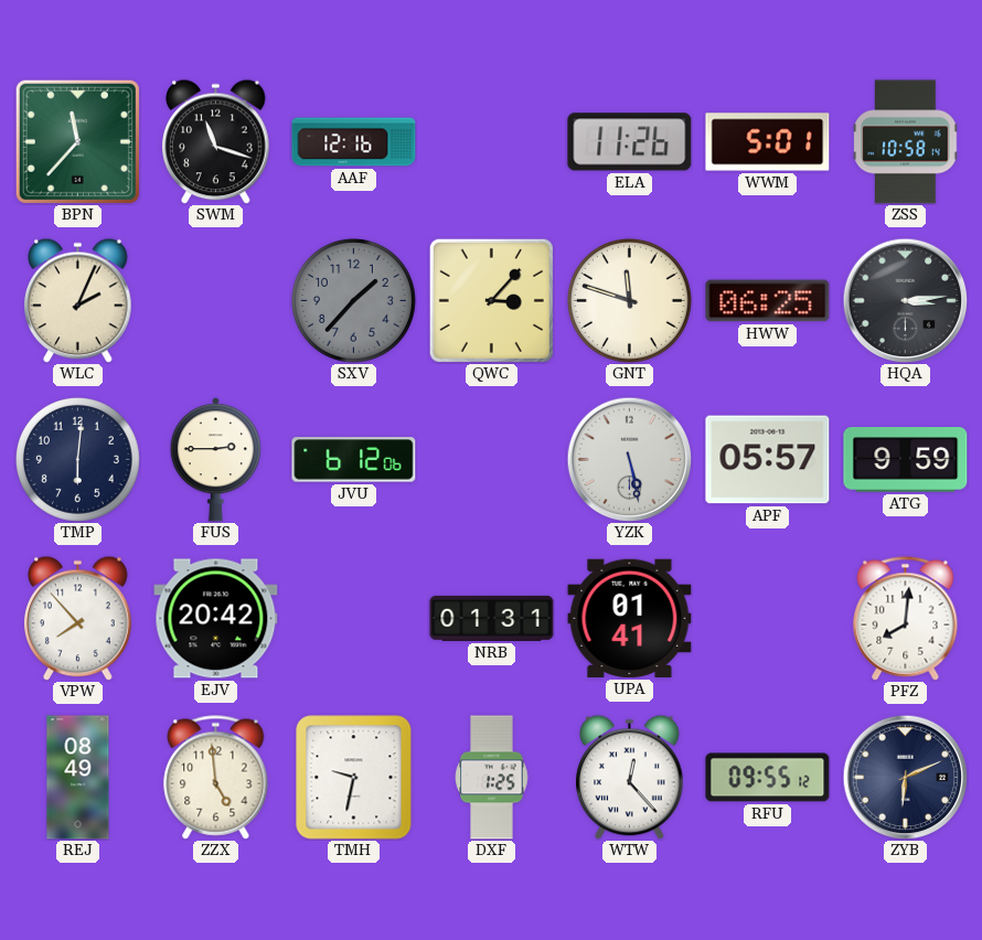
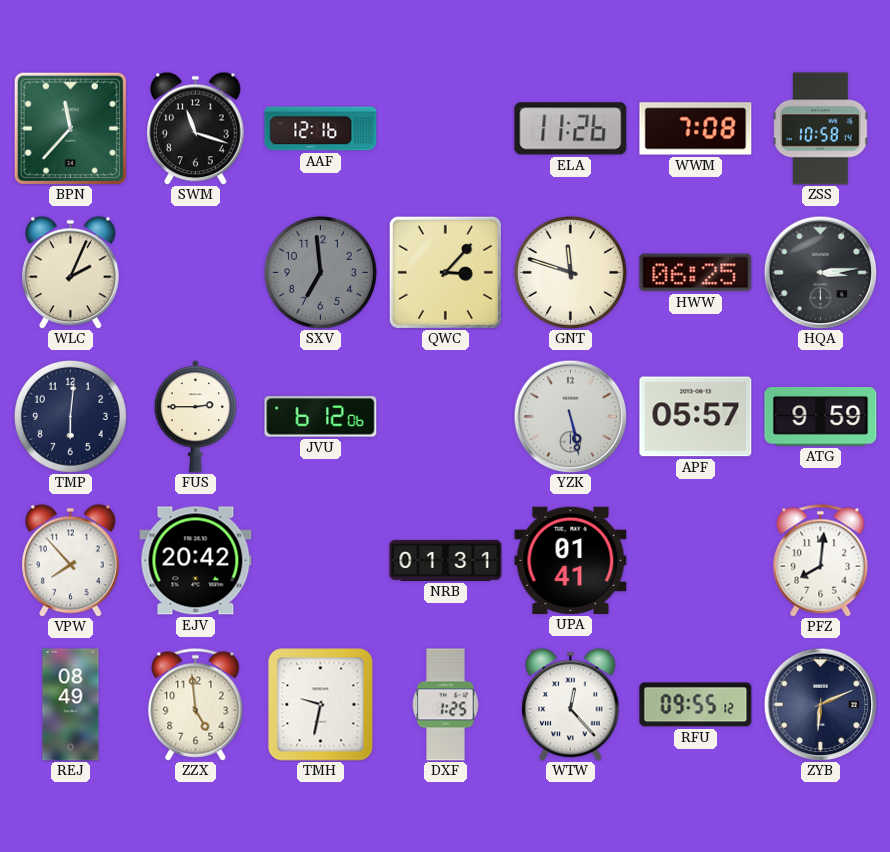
WWM: 5:01 -> 7:08 (696, 129)
SXV: 1:37 -> 6:59 (320, 272)
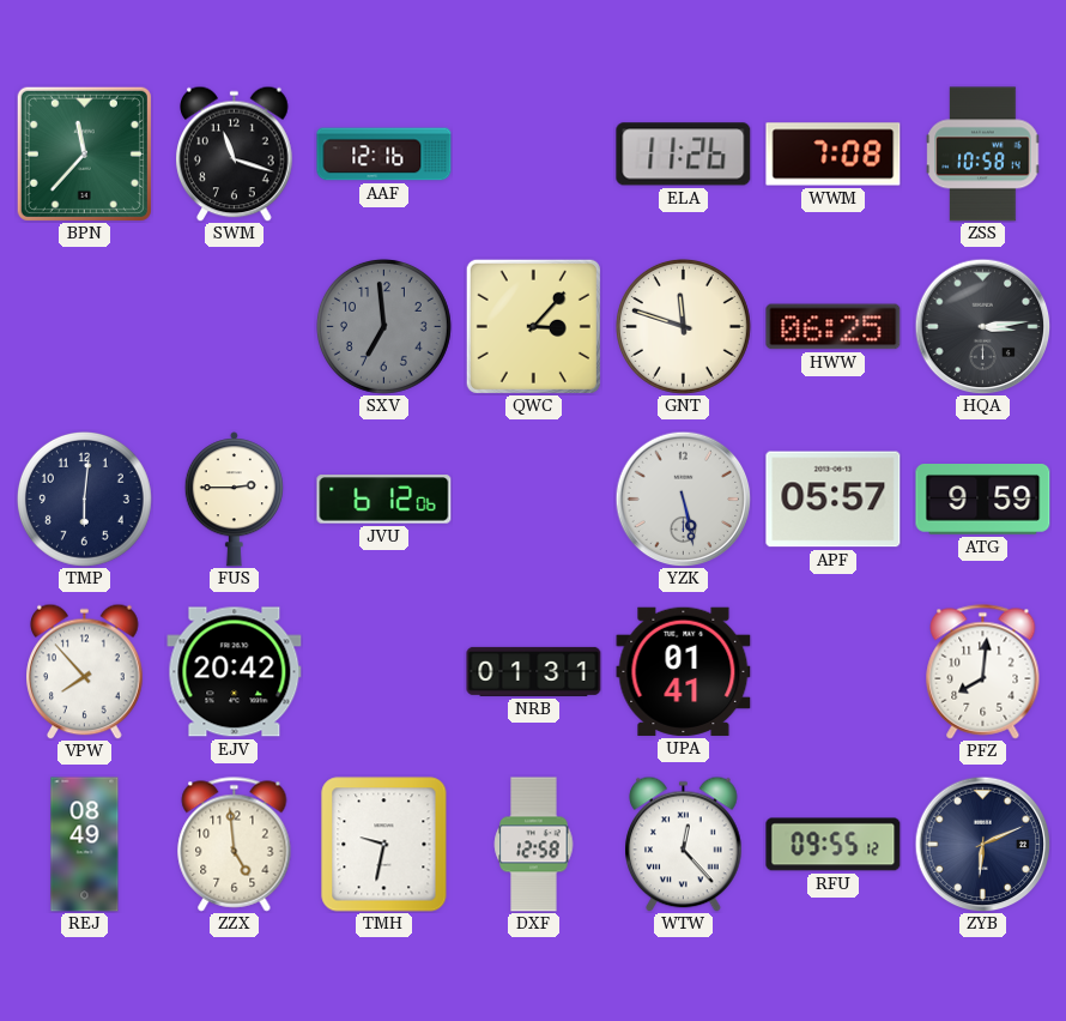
WLC: 2:04 -> none (71, 272)
DXF: 1:25 -> 12:58 (534, 845)
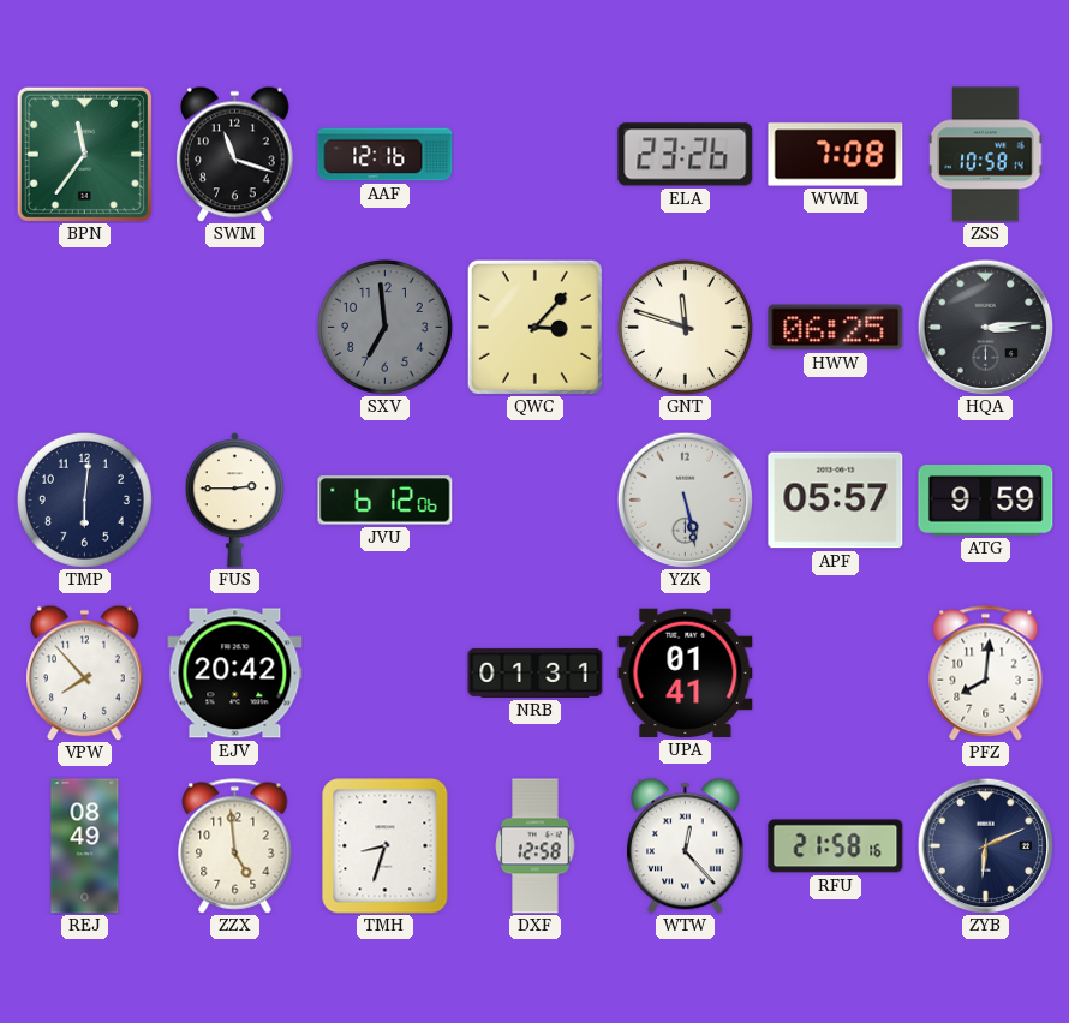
BPN: 11:37 -> 11:36 (84, 154)
ELA: 11:26 -> 23:26 (686, 155)
TMH: 9:32 -> 8:33 (386, 846)
RFU: 09:55 -> 21:58 (836, 846)
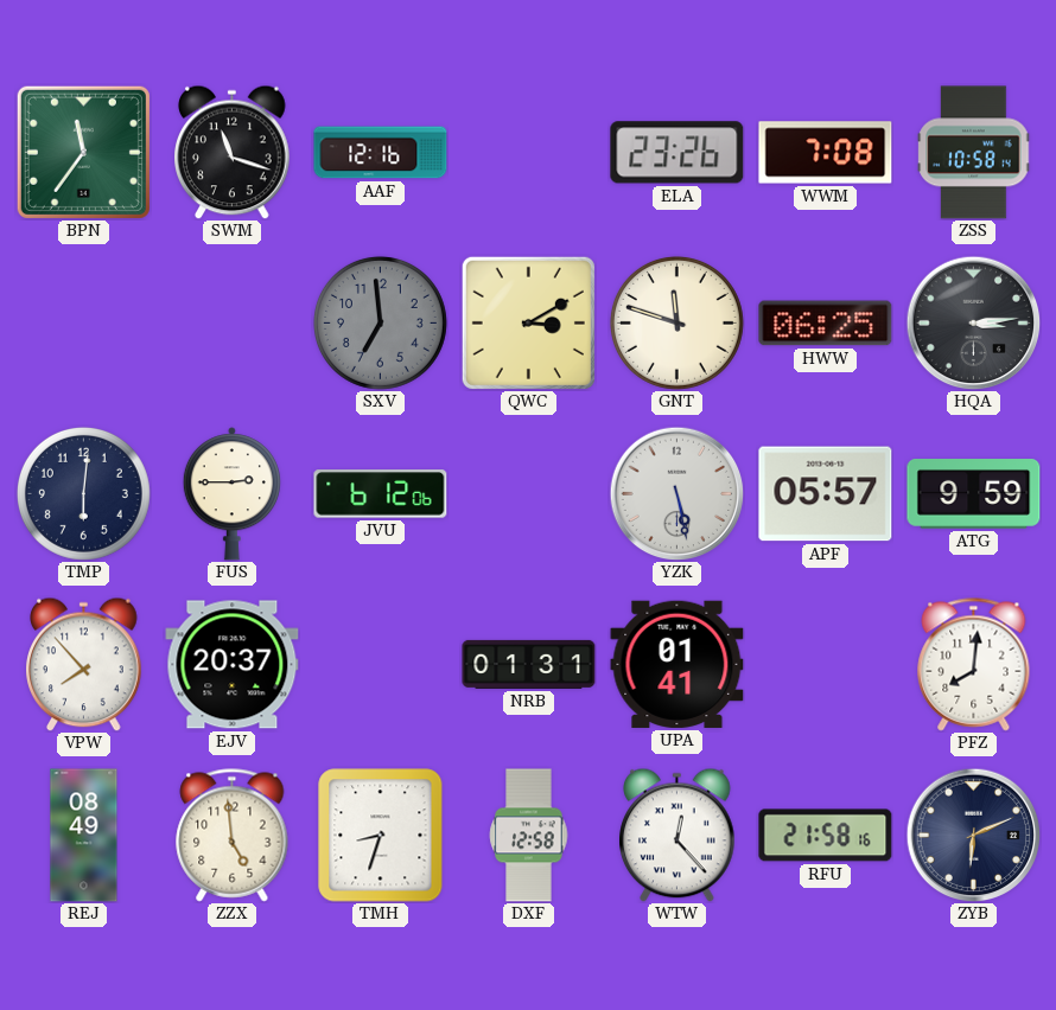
QWC: 3:07 -> 3:10 (528, 322)
EJV: 20:42 -> 20:37 (233, 665)
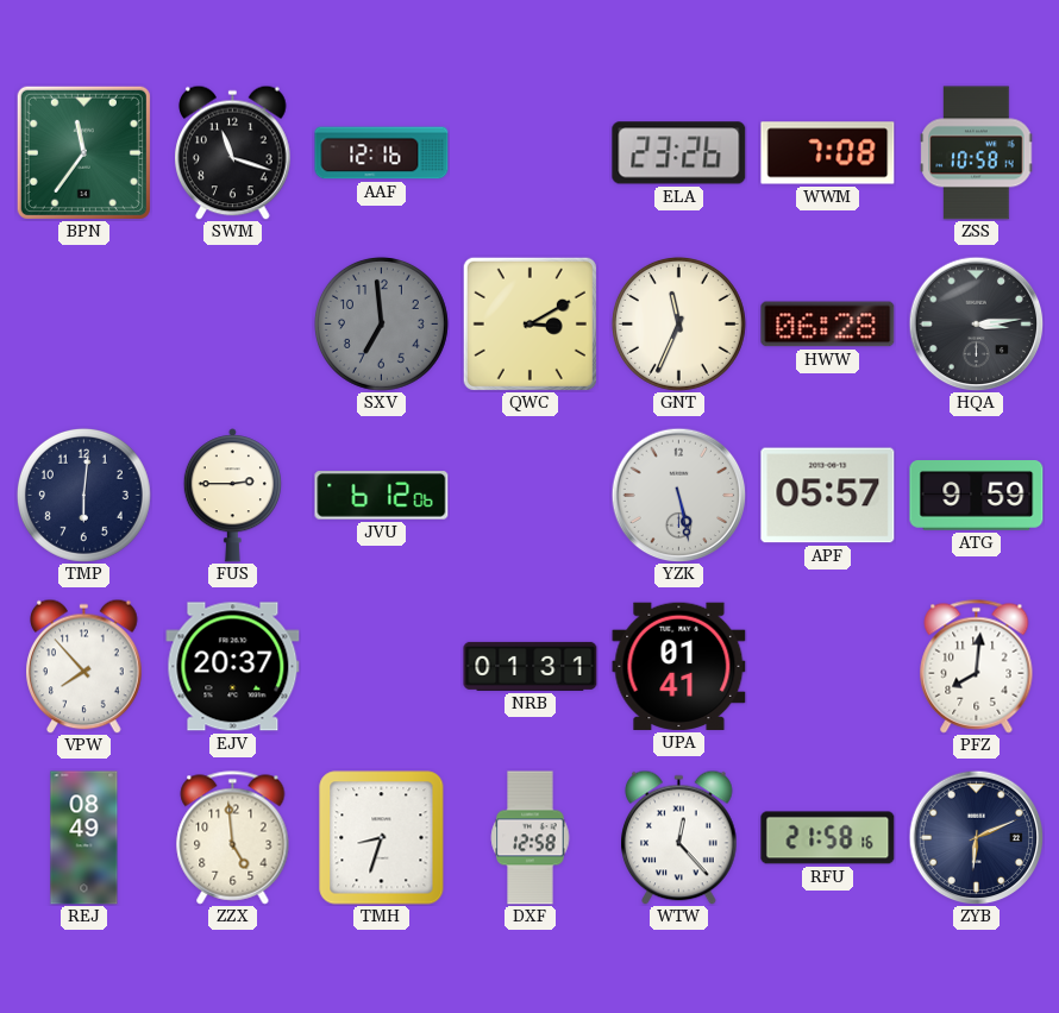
GNT: 11:48 -> 11:34 (678, 323)
HWW: 06:25 -> 06:28 (828, 325)
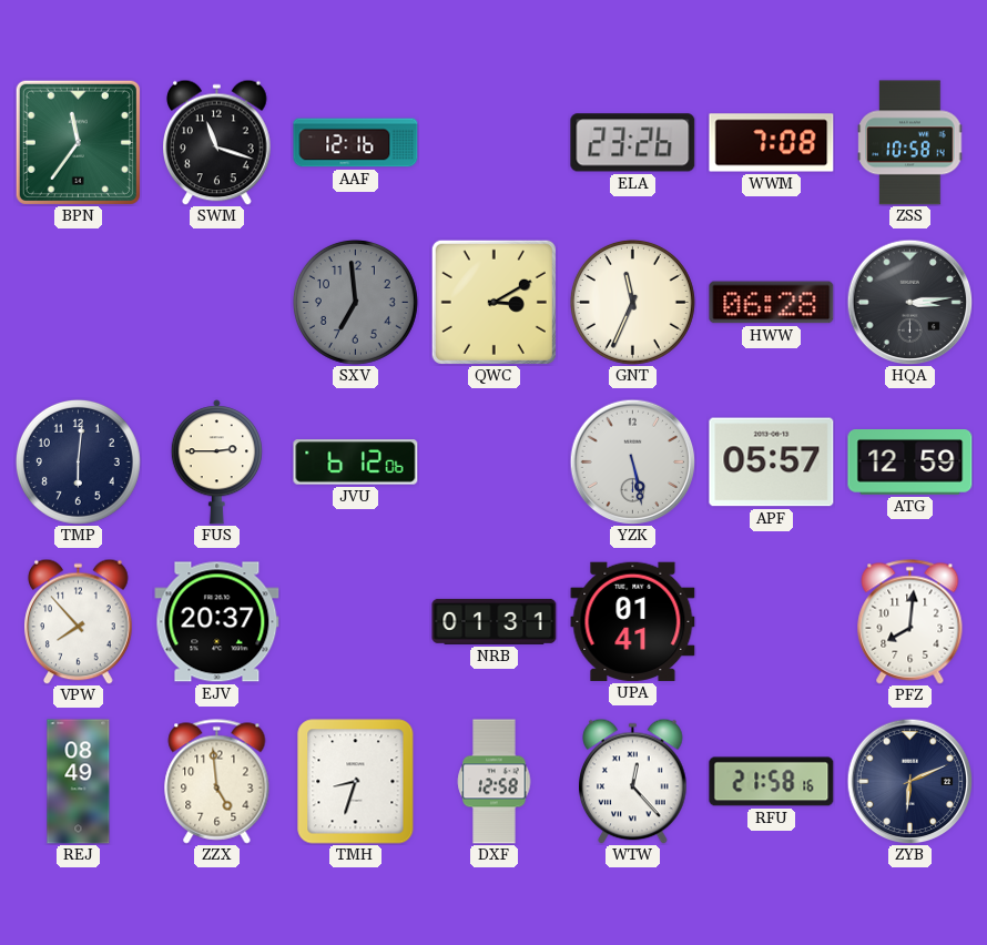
ATG: 9:59 -> 12:59 (910, 463)
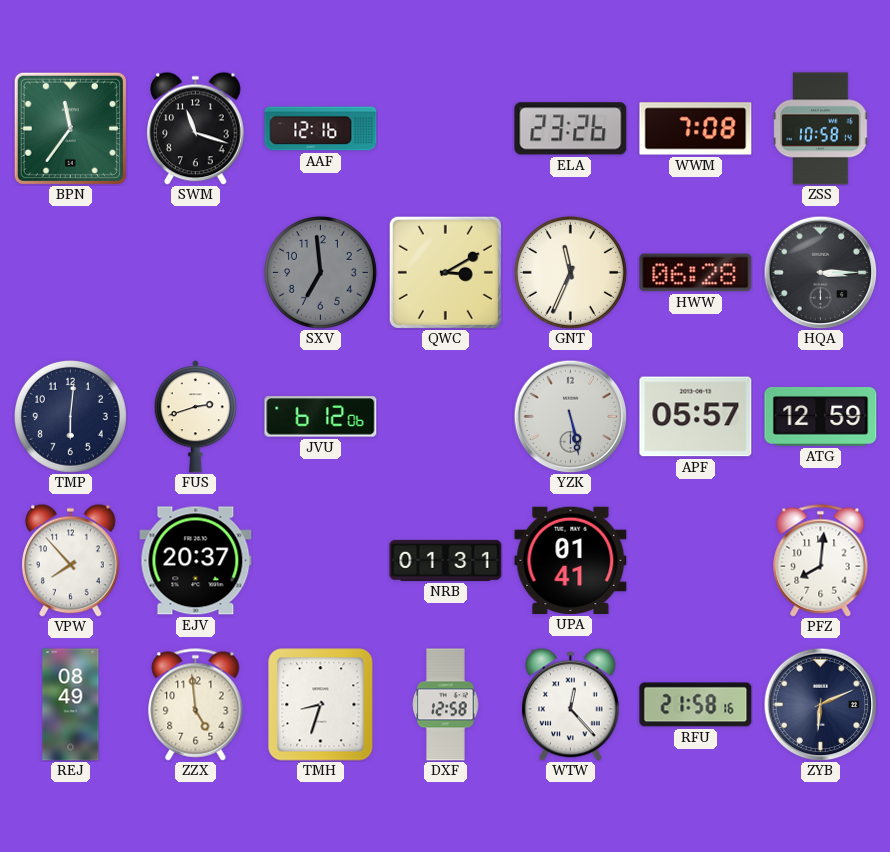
HQA: 3:14 -> 3:15 (820, 272)
FUS: 2:45 -> 2:42 (195, 417)
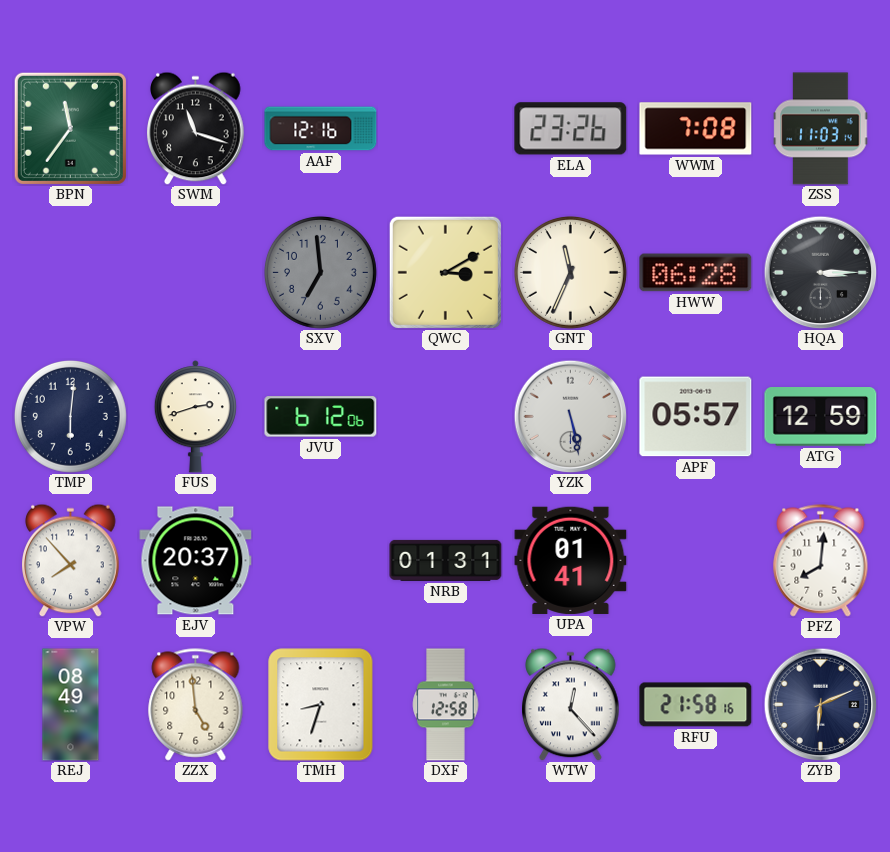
ZSS: 10:58 -> 11:03 (821, 129)
